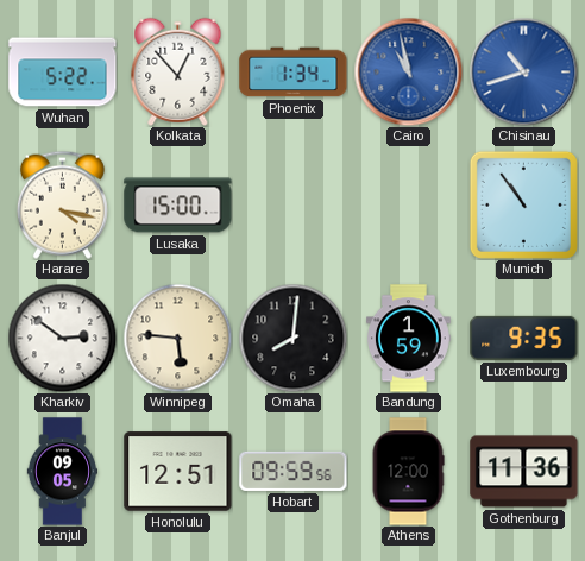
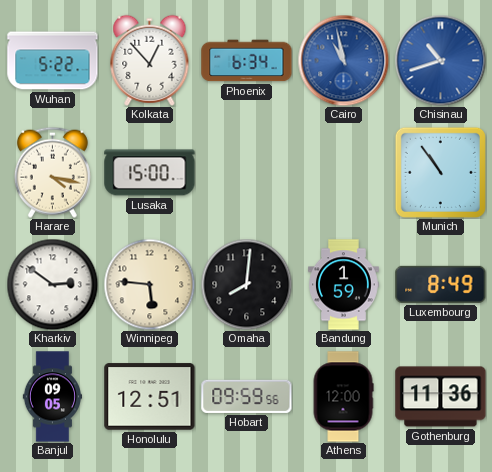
Phoenix: 1:34 -> 6:34 (247, 61)
Luxembourg: 9:35 -> 8:49 (441, 284)
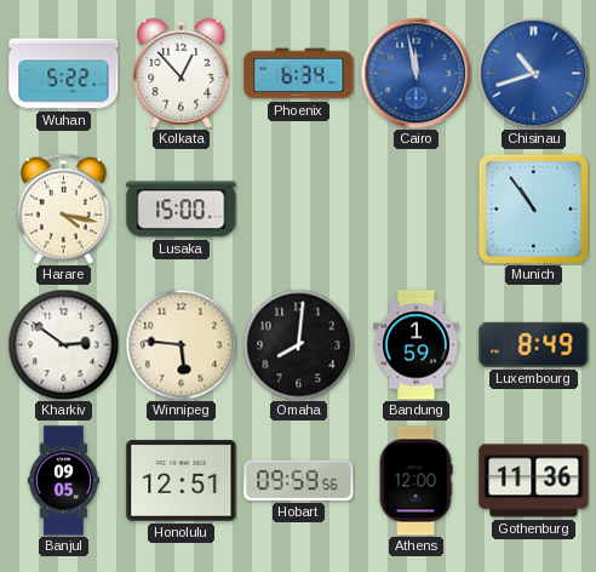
Cairo: 10:58 -> 11:58 (416, 73)
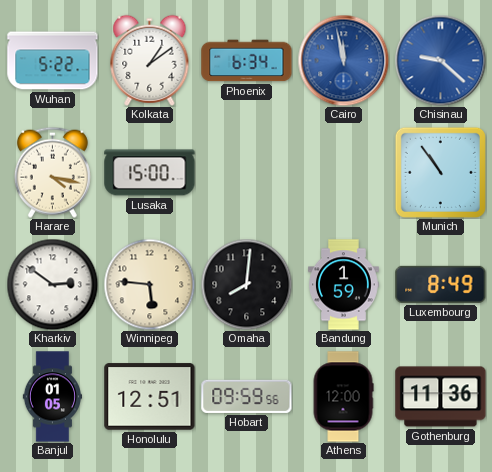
Kolkata: 12:53 -> 1:09 (150, 60)
Chisinau: 10:42 -> 9:22 (440, 60)
Banjul: 09:05 -> 01:05 (52, 397)
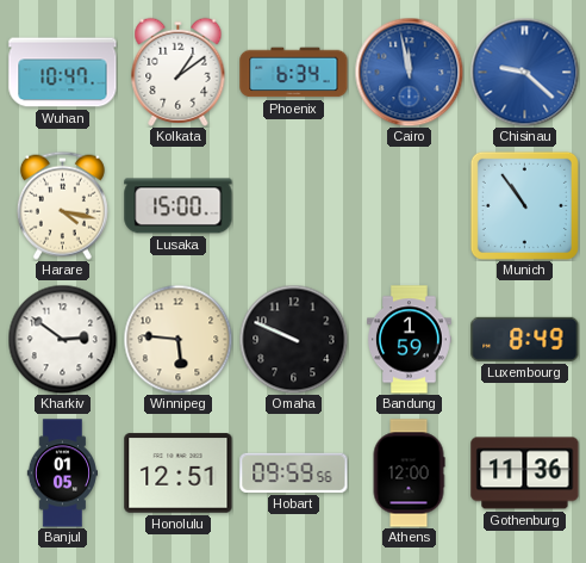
Wuhan: 5:22 -> 10:47 (63, 73)
Omaha: 8:01 -> 9:49 (293, 339)
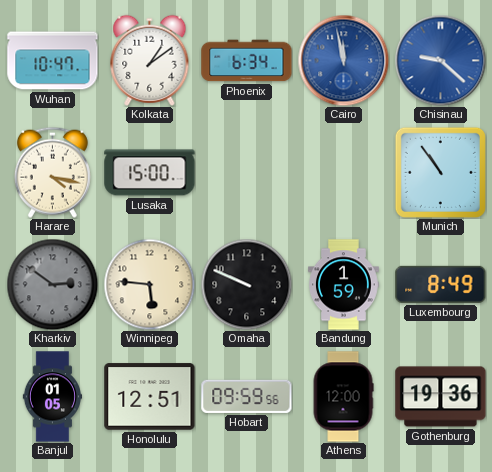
Kharkiv dial: white -> grey (52, 284)
Gothenburg: 11:36 -> 19:36 (441, 397)
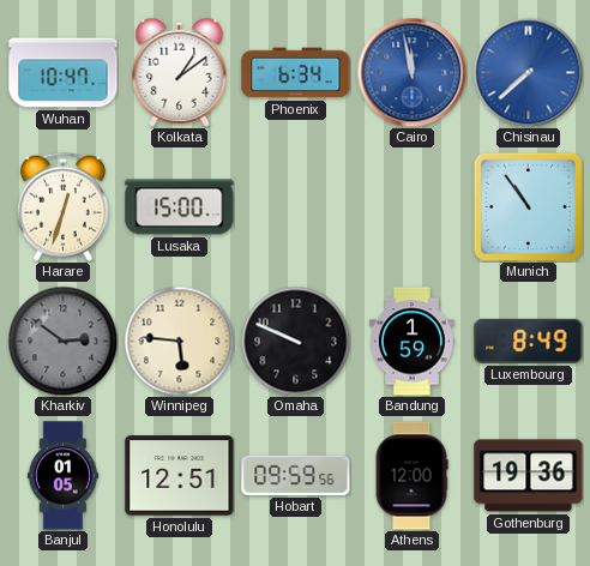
Chisinau: 9:22 -> 7:38 (528, 72)
Harare: 4:17 -> 12:33 (62, 206)
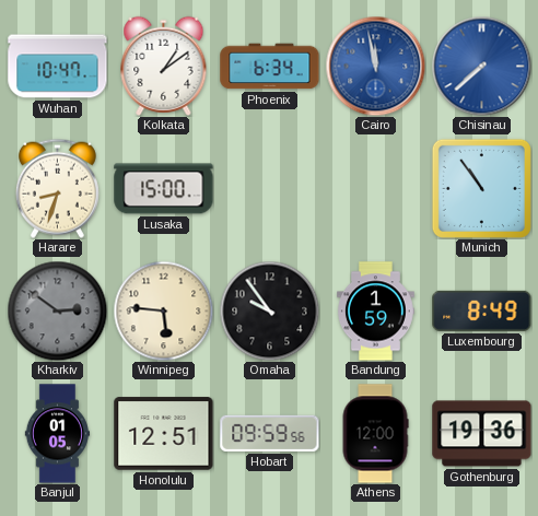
Harare: 12:33 -> 8:33 (57, 188)
Omaha: 9:49 -> 9:54 (269, 310)
